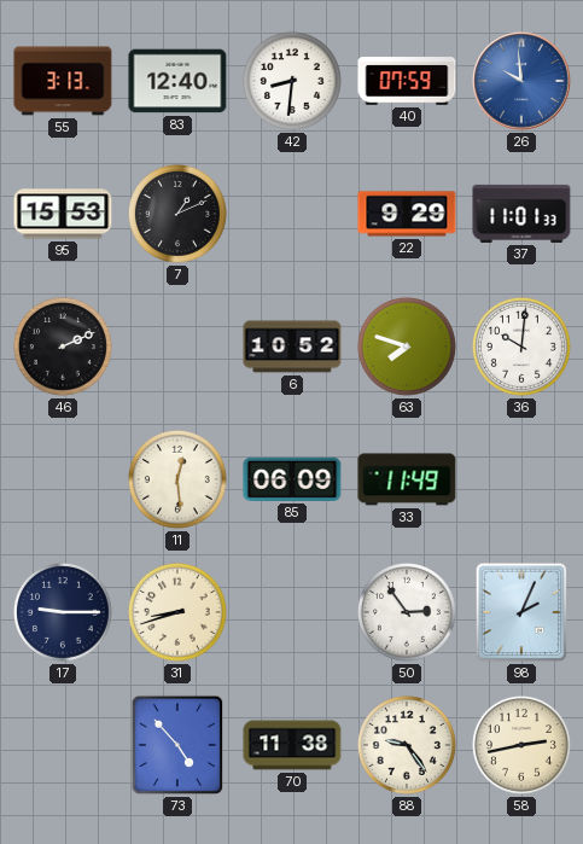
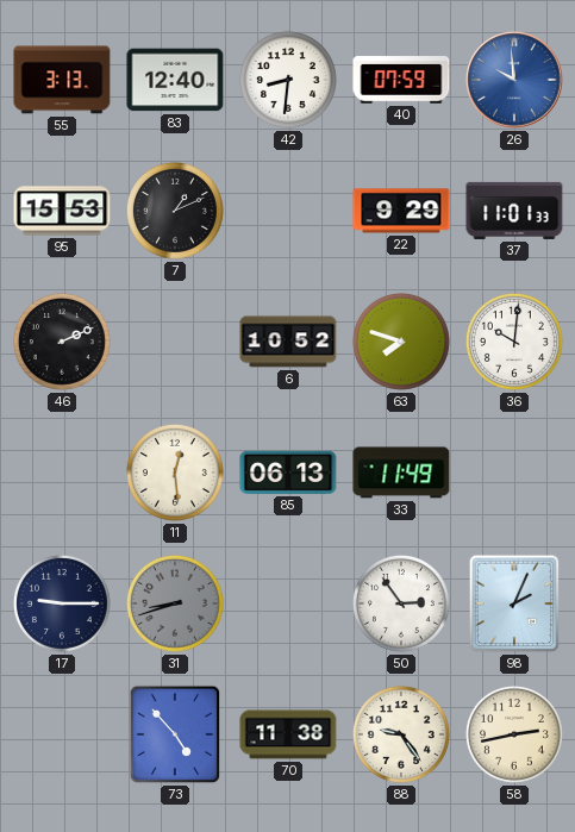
85: 06:09 -> 06:13 (288, 473)
31 dial: cream -> grey (175, 603)
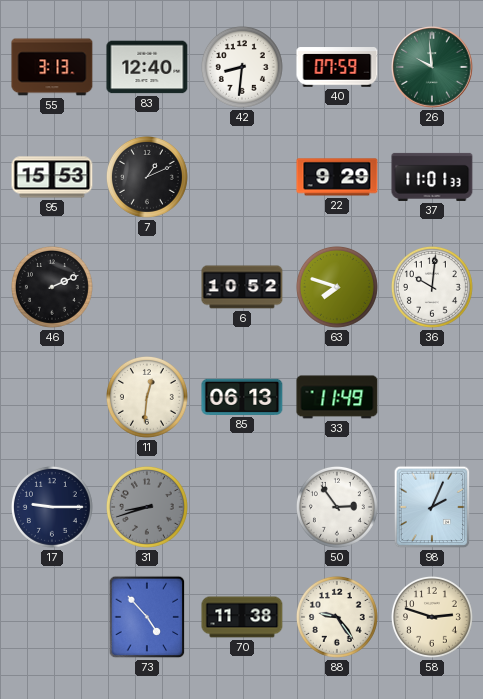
26 dial: blue -> green (432, 67)
11: 12:29 -> 12:31 (147, 397)
58: 2:43 -> 2:48 (432, 617)
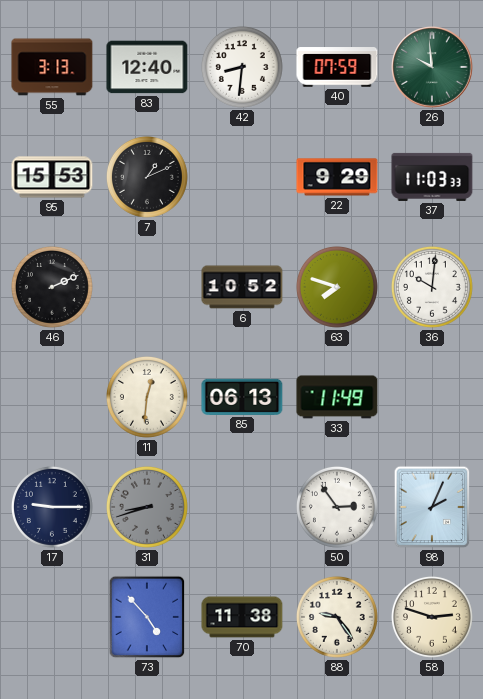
37: 11:01 -> 11:03 (432, 177)
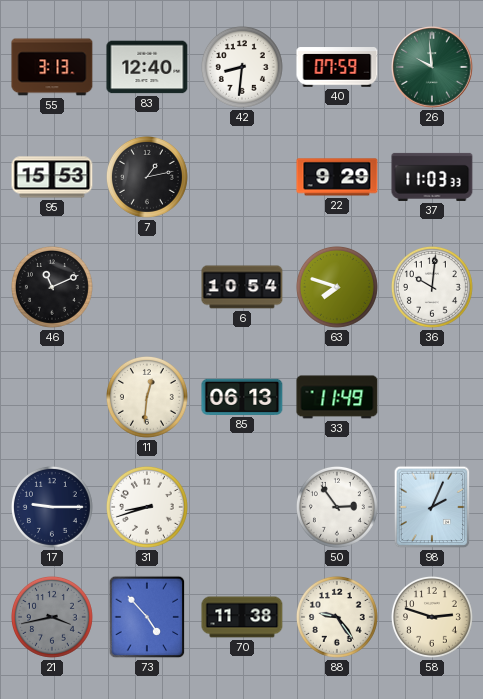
7: 1:11 -> 1:13 (147, 177)
46: 2:11 -> 11:11 (52, 287)
6: 10:52 -> 10:54 (242, 287)
31 dial: grey -> white (147, 507)
21: none -> 3:43 (52, 617)
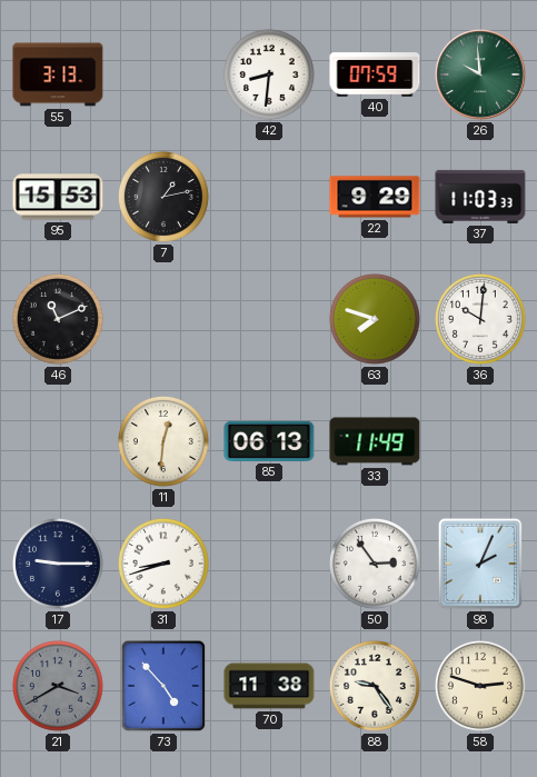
83: 12:40 -> none (147, 67)
6: 10:54 -> none (242, 287)
21: 3:43 -> 3:40 (58, 686)
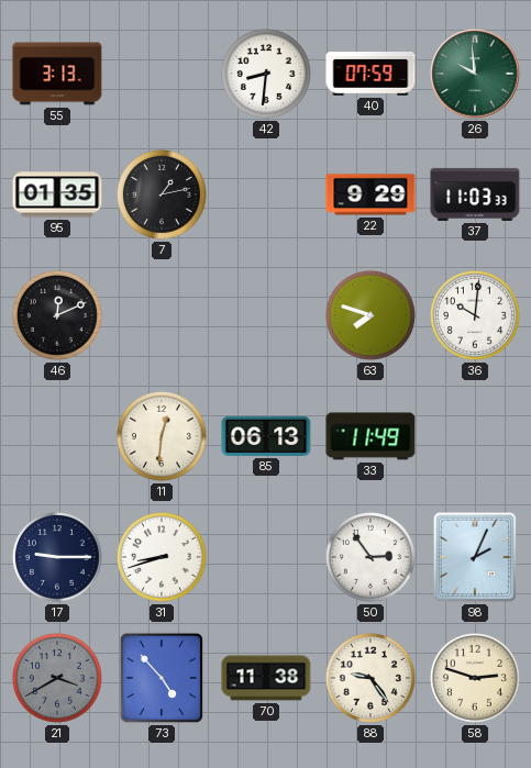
95: 15:53 -> 01:35 (57, 194)
46: 11:11 -> 12:11 (57, 315)
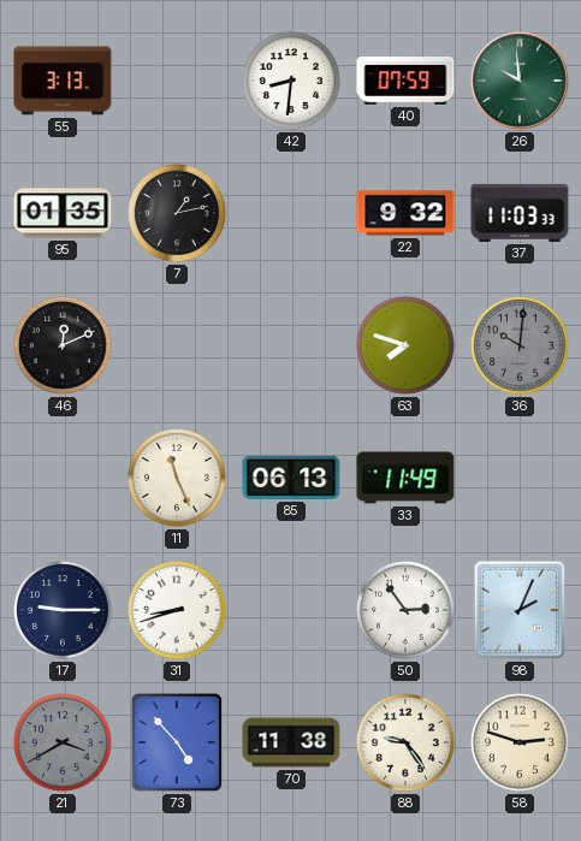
22: 9:29 -> 9:32 (405, 213)
36 dial: white -> grey (520, 345)
11: 12:31 -> 11:26 (177, 478)
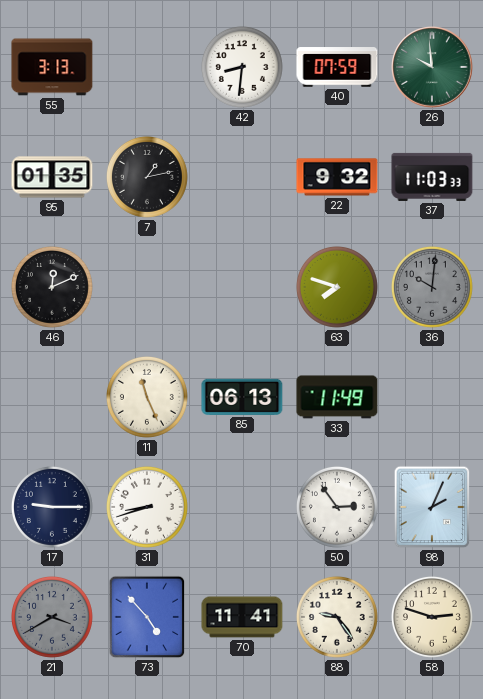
70: 11:38 -> 11:41 (242, 617)
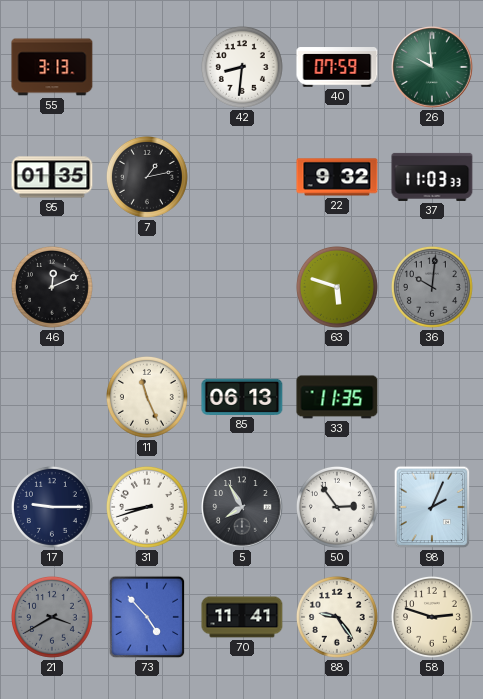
63: 7:48 -> 5:48 (337, 287)
33: 11:49 -> 11:35 (337, 397)
5: none -> 7:55 (242, 507)
